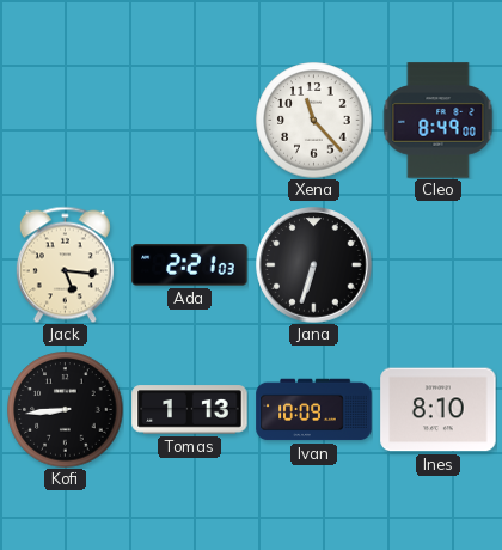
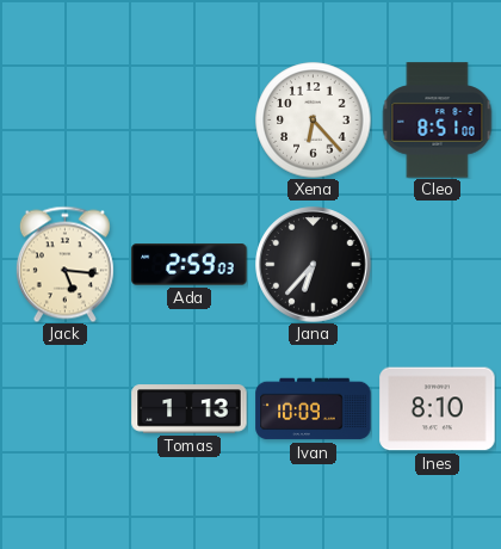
Xena: 11:23 -> 6:23 (314, 121)
Cleo: 8:49 -> 8:51 (438, 121)
Ada: 2:21 -> 2:59 (190, 265)
Jana: 6:33 -> 6:37 (314, 265)
Kofi: 8:44 -> none (66, 410)
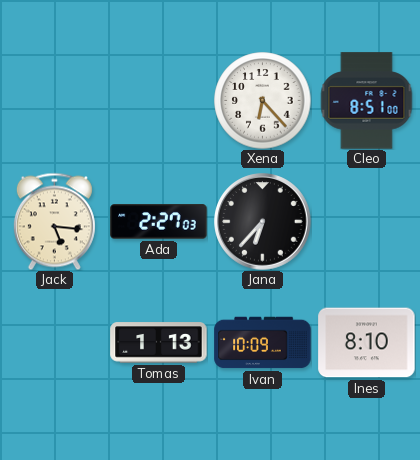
Ada: 2:59 -> 2:27 (159, 222)
